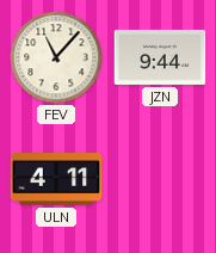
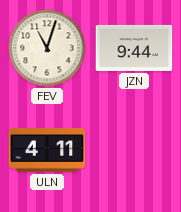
FEV: 11:07 -> 11:03 (47, 48)
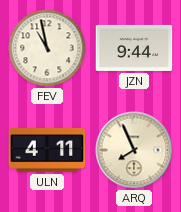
FEV: 11:03 -> 10:58 (47, 48)
ARQ: none -> 7:56 (134, 150)
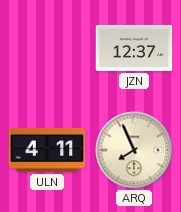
FEV: 10:58 -> none (47, 48)
JZN: 9:44 -> 12:37 (134, 48)
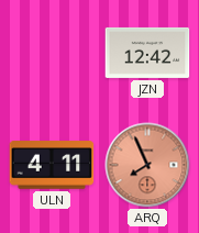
JZN: 12:37 -> 12:42 (147, 53)
ARQ dial: cream -> salmon (147, 165)
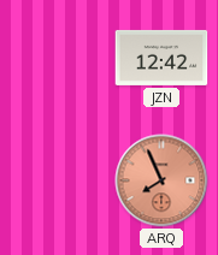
ULN: 4:11 -> none (52, 165)
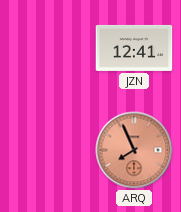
JZN: 12:42 -> 12:41 (134, 48)
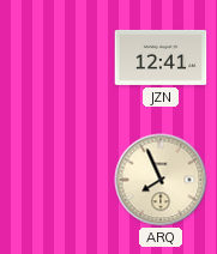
ARQ dial: salmon -> cream (161, 180)
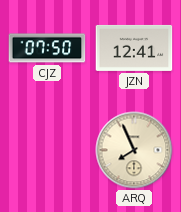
CJZ: none -> 07:50 (47, 48)
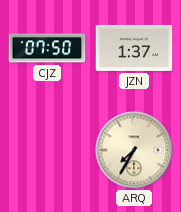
JZN: 12:41 -> 1:37 (134, 48)
ARQ: 7:56 -> 7:35 (134, 150)
